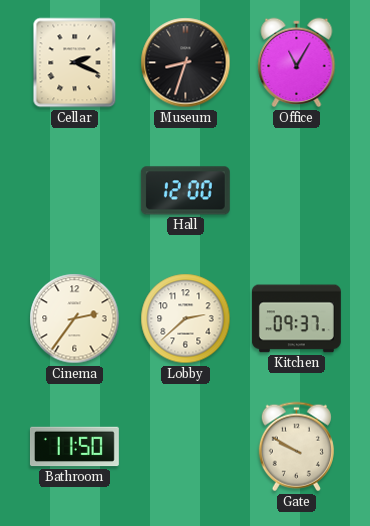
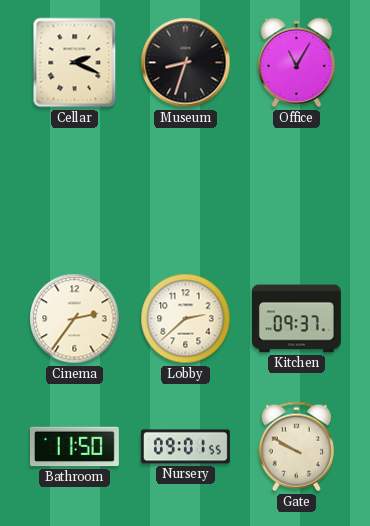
Hall: 12:00 -> none (185, 191)
Nursery: none -> 09:01 (185, 447)
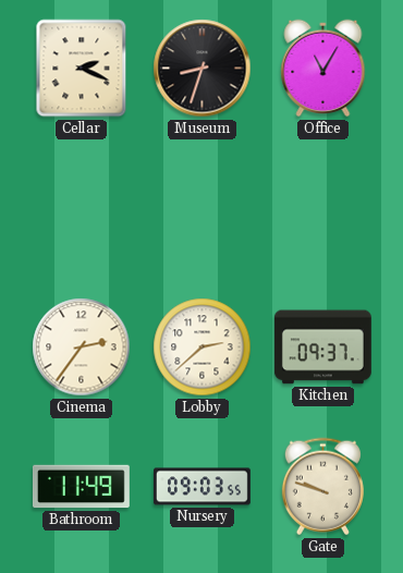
Bathroom: 11:50 -> 11:49 (81, 487)
Nursery: 09:01 -> 09:03 (201, 487)
Gate: 9:50 -> 9:48 (322, 487)
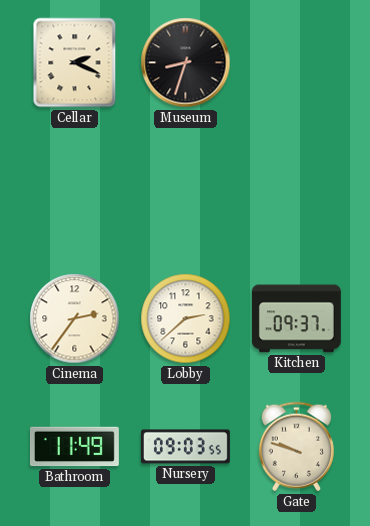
Office: 11:05 -> none (323, 69)
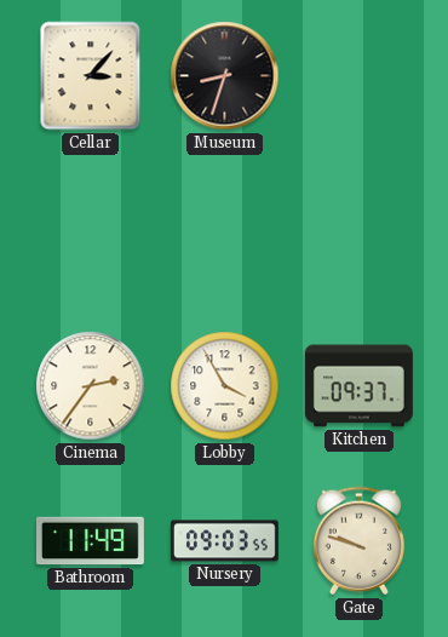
Cellar: 2:19 -> 3:07 (91, 76)
Lobby: 2:38 -> 3:55 (225, 386)
